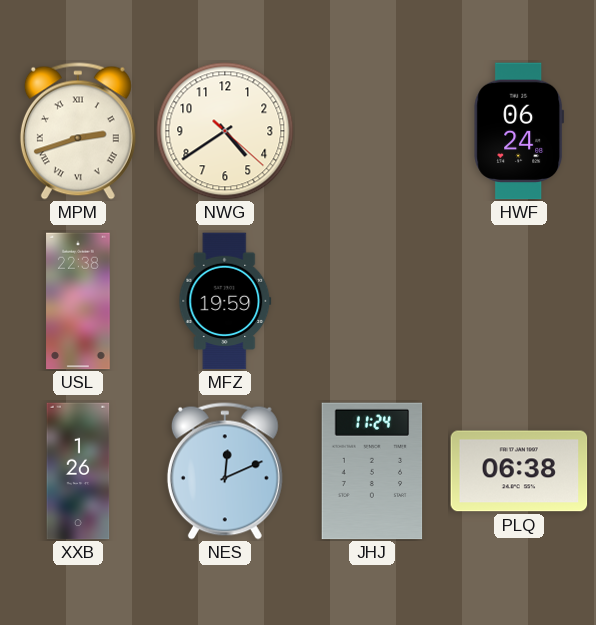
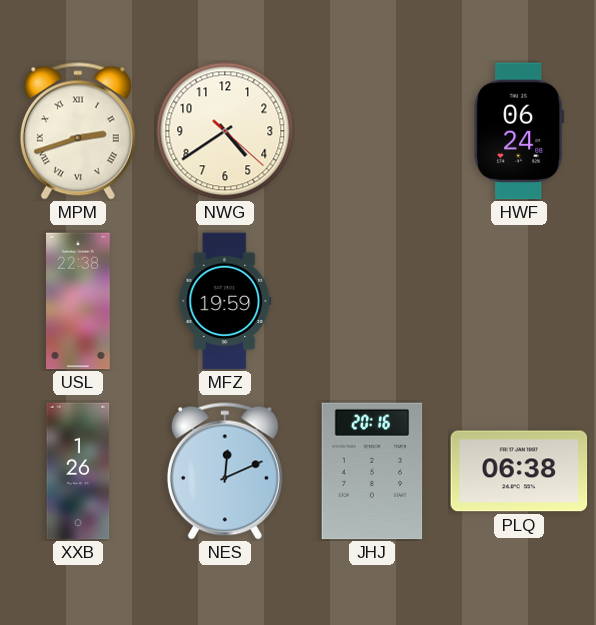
JHJ: 11:24 -> 20:16 (372, 471)
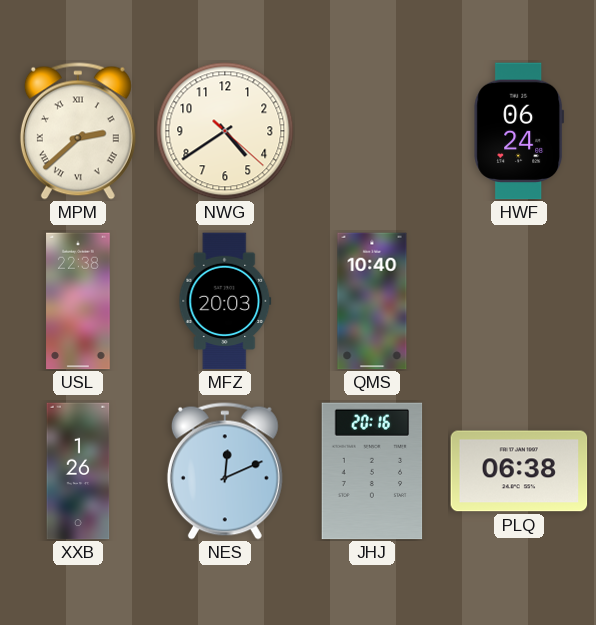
MPM: 2:42 -> 2:38 (78, 131)
MFZ: 19:59 -> 20:03 (225, 301)
QMS: none -> 10:40 (372, 301)
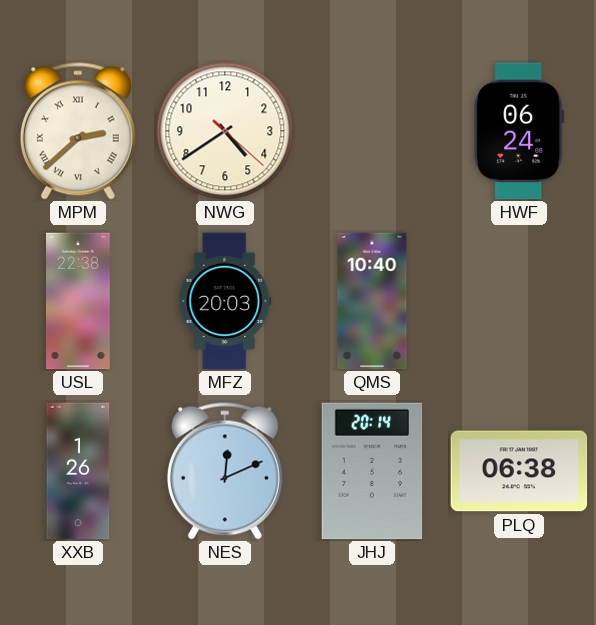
JHJ: 20:16 -> 20:14 (372, 471)
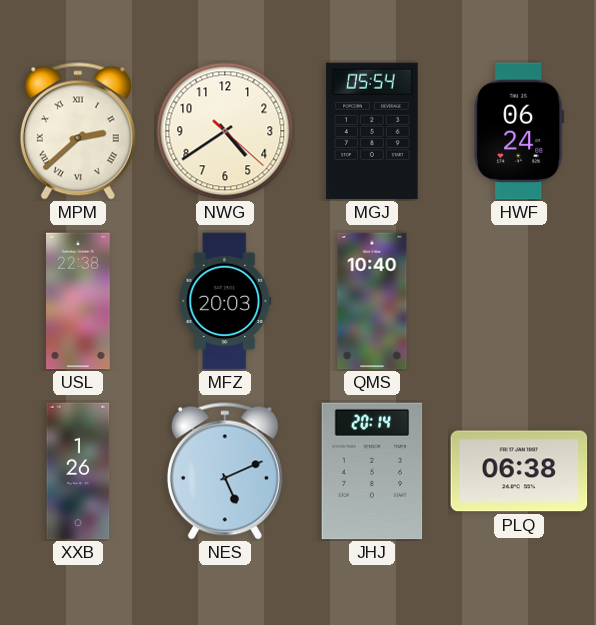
MGJ: none -> 05:54 (372, 131)
NES: 12:11 -> 5:11 (225, 471)
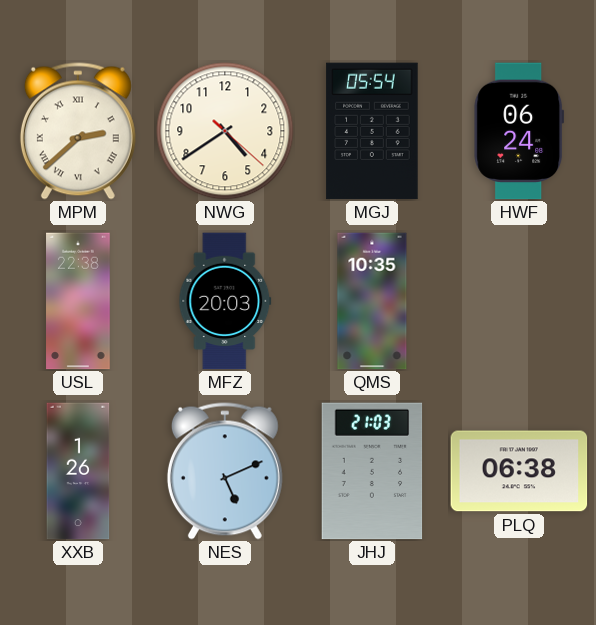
QMS: 10:40 -> 10:35 (372, 301)
JHJ: 20:14 -> 21:03 (372, 471)
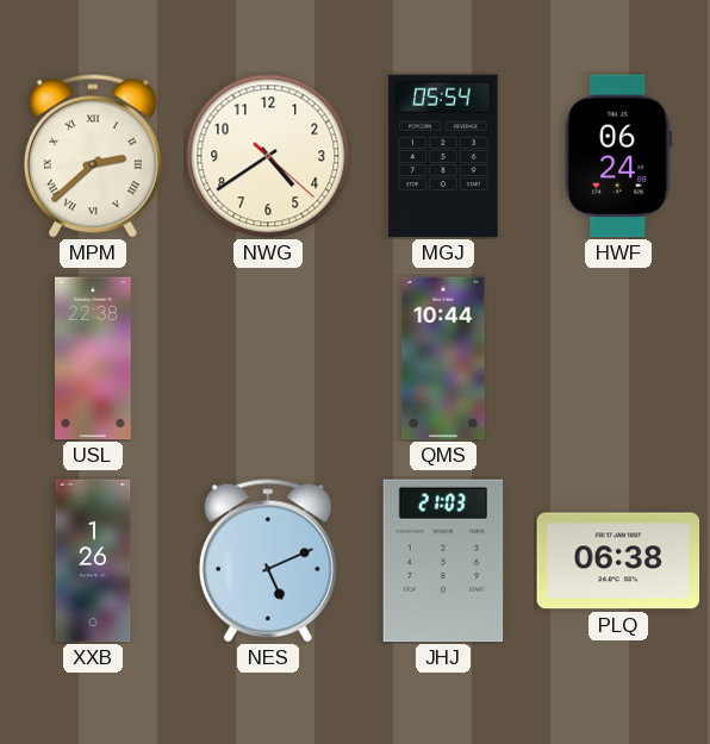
MFZ: 20:03 -> none (225, 301)
QMS: 10:35 -> 10:44 (443, 358)
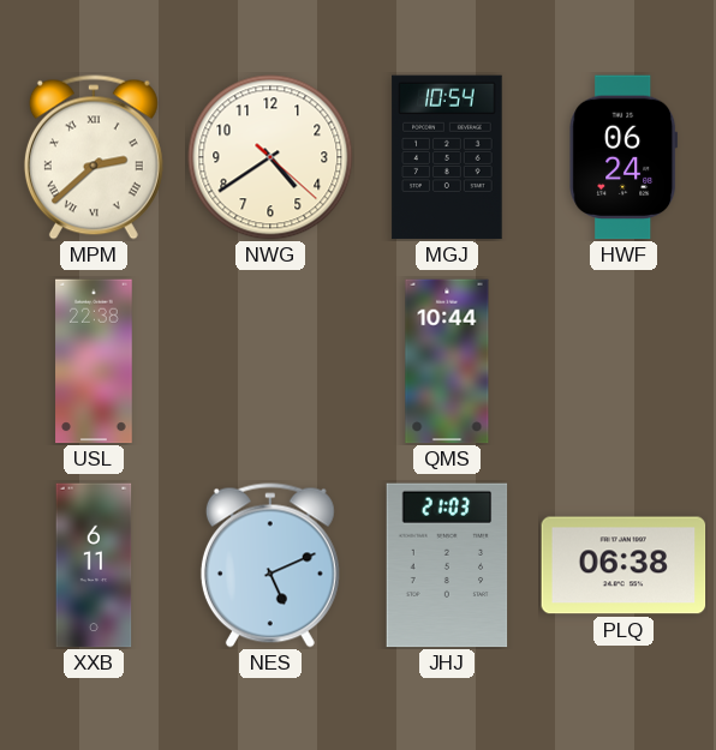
MGJ: 05:54 -> 10:54 (447, 157)
XXB: 1:26 -> 6:11 (94, 565)
